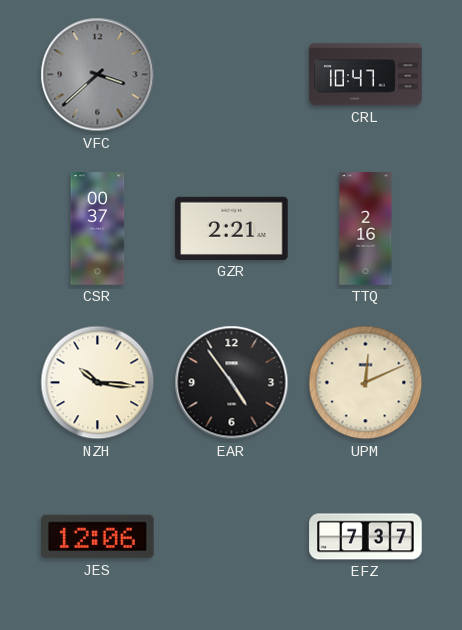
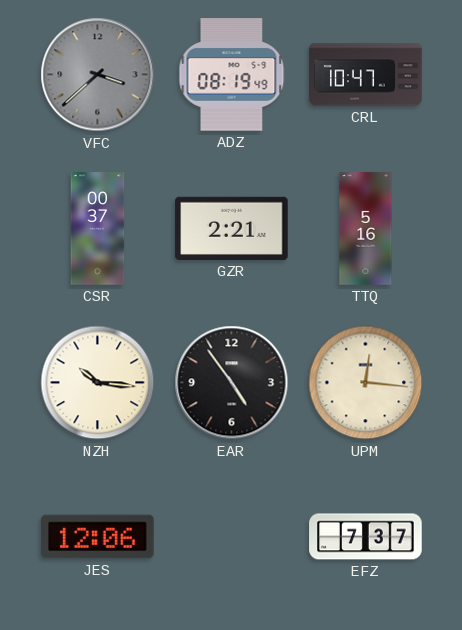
ADZ: none -> 08:19 (232, 75)
TTQ: 2:16 -> 5:16 (366, 229)
UPM: 12:11 -> 12:16 (366, 383)
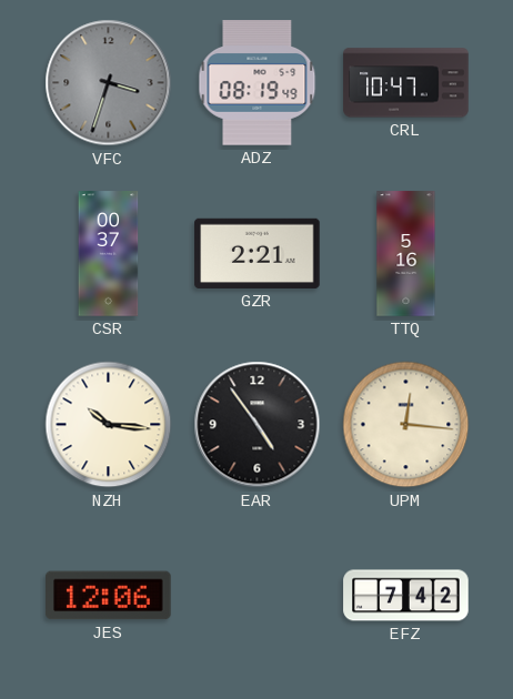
VFC: 3:38 -> 3:33 (109, 83)
EFZ: 7:37 -> 7:42 (406, 596)
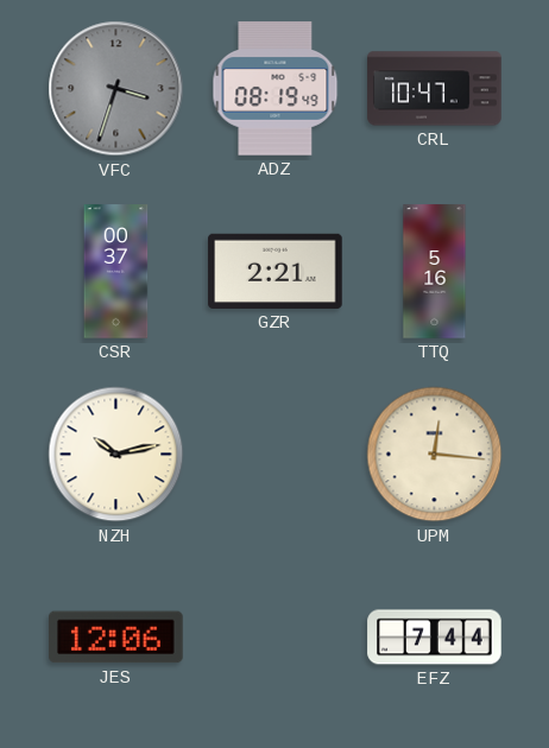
NZH: 10:16 -> 10:13 (116, 455)
EAR: 4:54 -> none (258, 425)
EFZ: 7:42 -> 7:44 (435, 638)
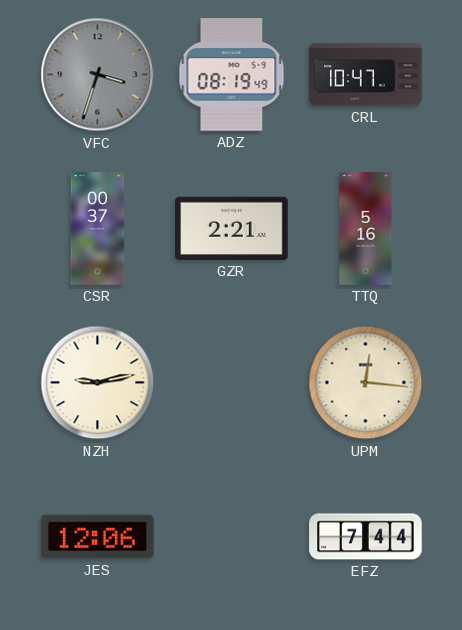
NZH: 10:13 -> 9:13 (98, 383)
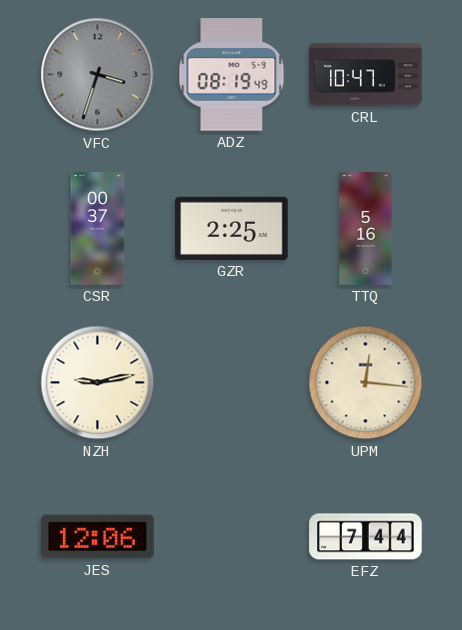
GZR: 2:21 -> 2:25 (232, 228)
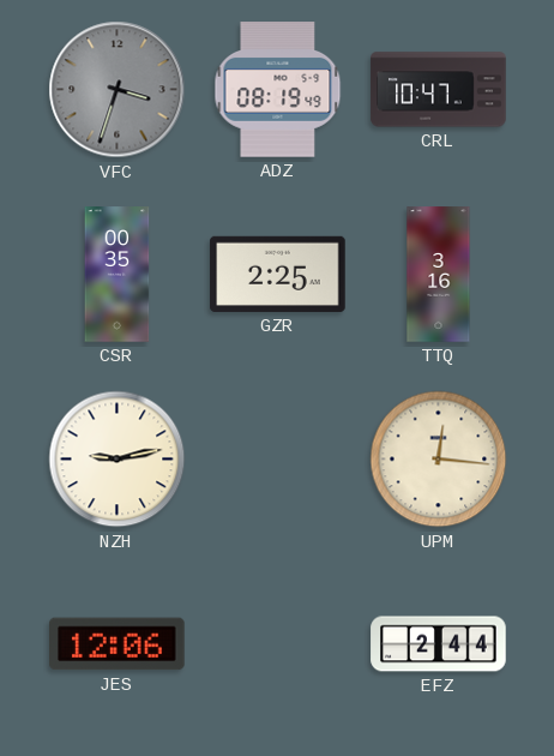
CSR: 00:37 -> 00:35 (118, 275)
TTQ: 5:16 -> 3:16 (439, 275)
EFZ: 7:44 -> 2:44 (439, 644)
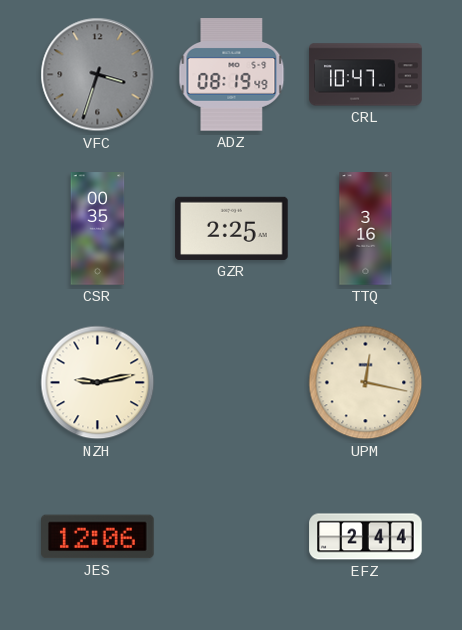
UPM: 12:16 -> 12:17 (366, 383)
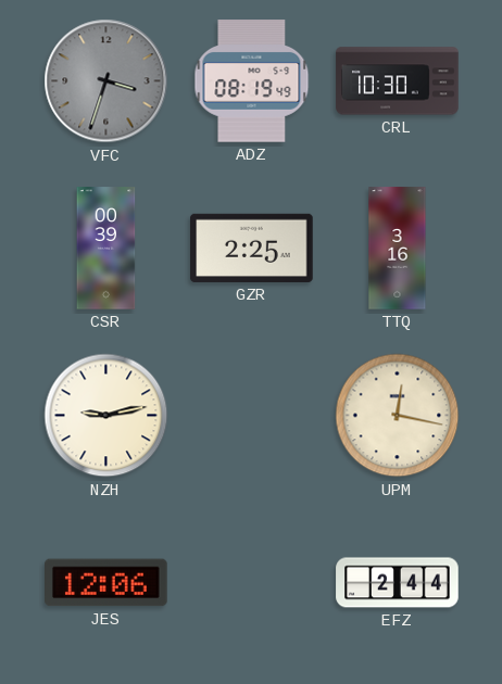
CRL: 10:47 -> 10:30 (398, 81)
CSR: 00:35 -> 00:39 (106, 249)
